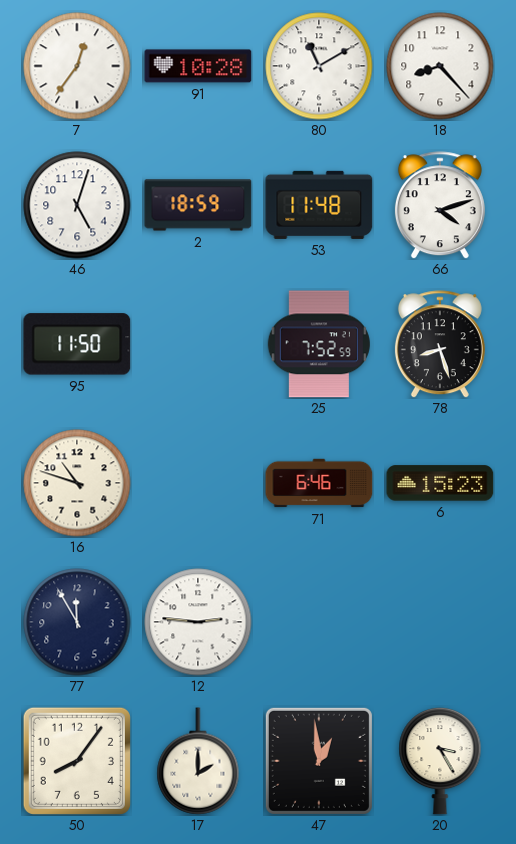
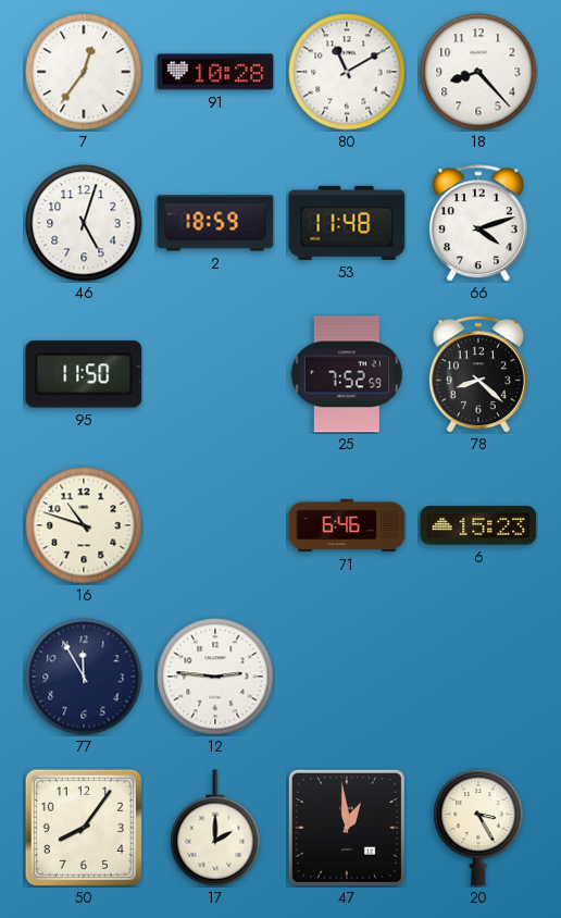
78: 8:27 -> 8:22 (478, 374)
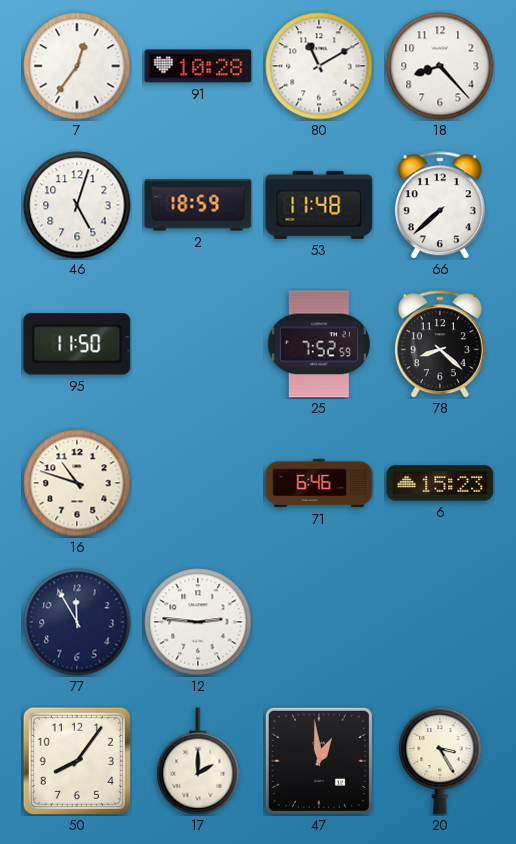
66: 4:12 -> 7:38 (440, 205)
